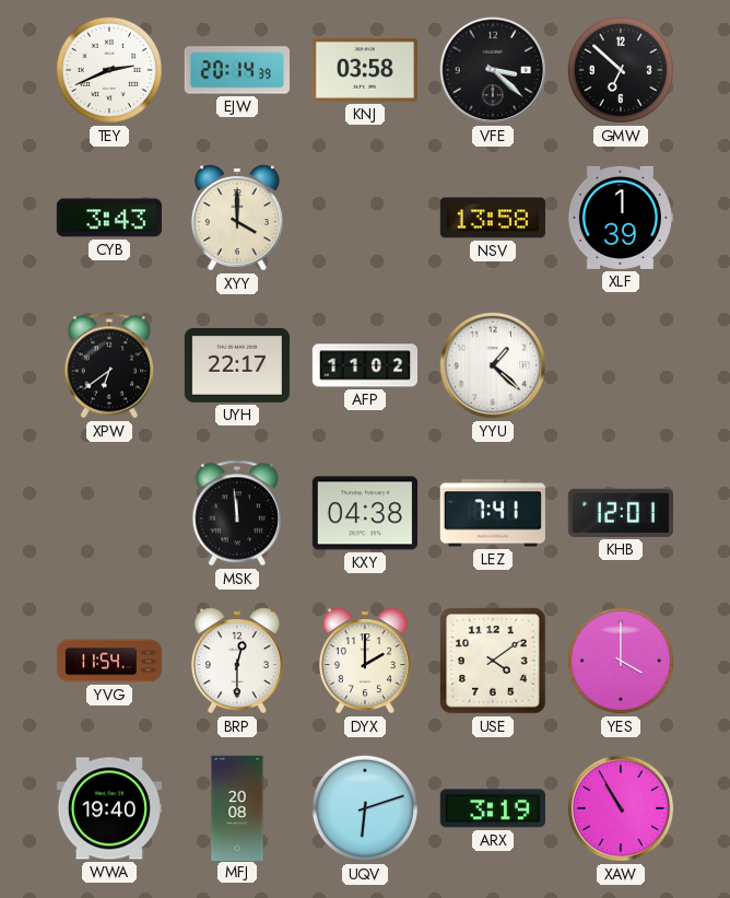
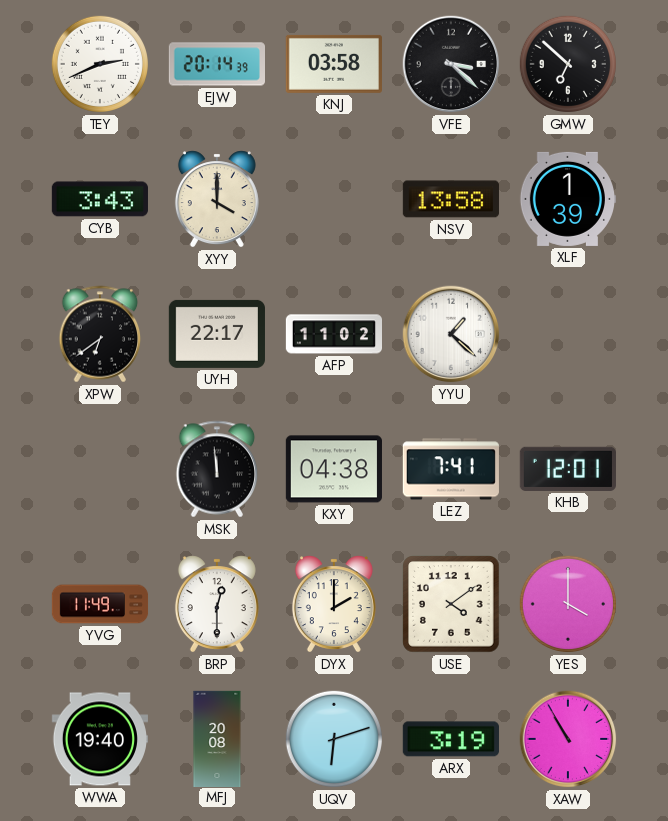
YVG: 11:54 -> 11:49 (100, 604)
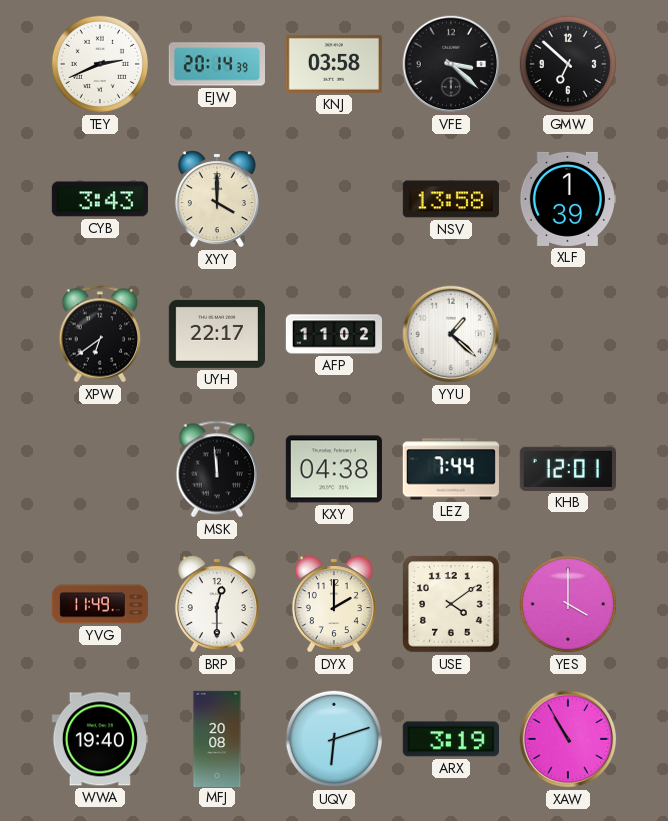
LEZ: 7:41 -> 7:44 (451, 469)
